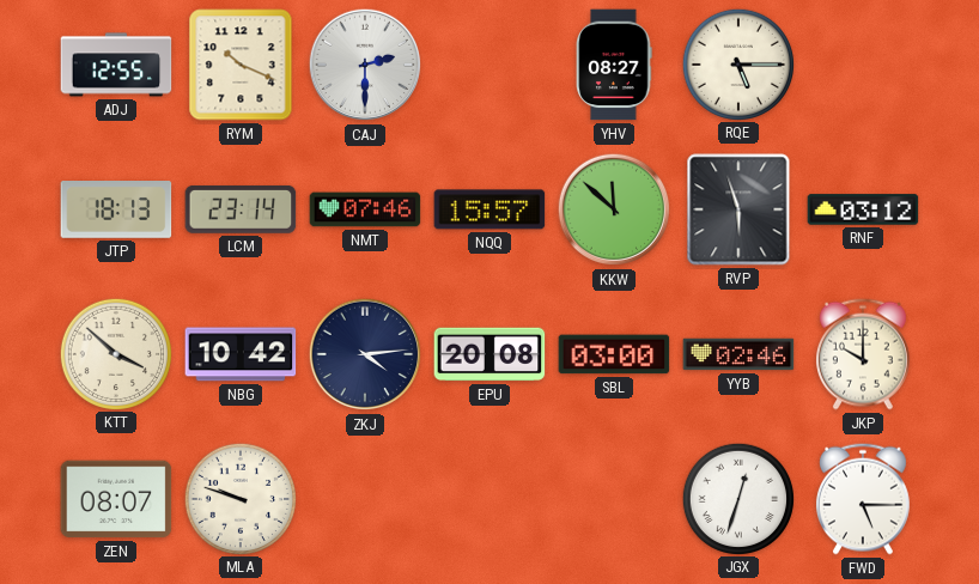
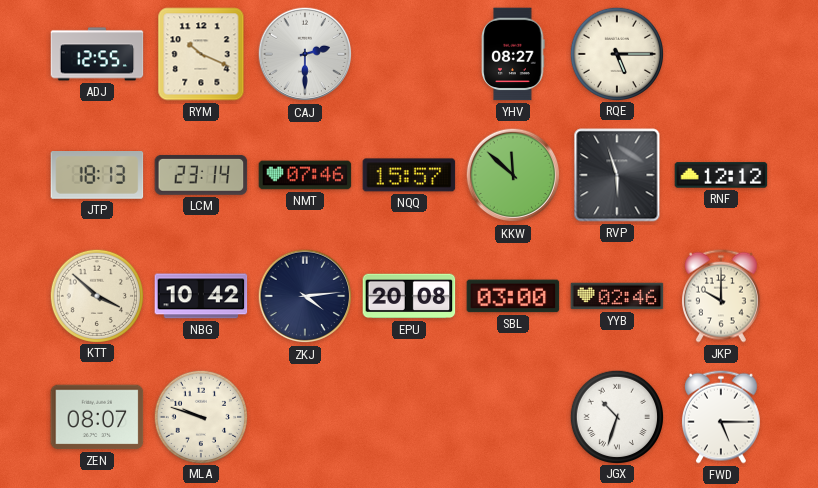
RNF: 03:12 -> 12:12 (721, 175)
JGX: 12:33 -> 10:33 (616, 416)
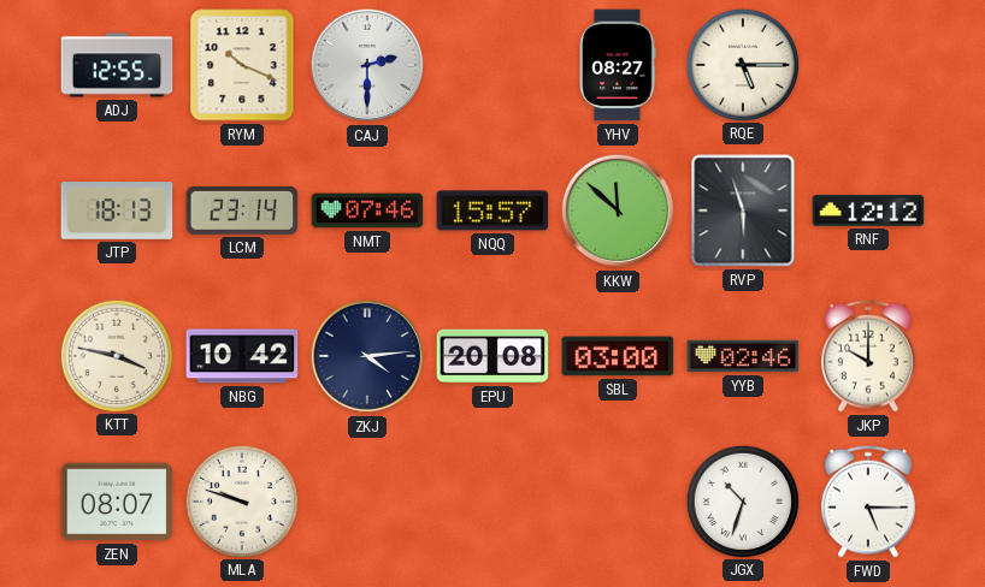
KTT: 3:52 -> 3:47 (116, 355)
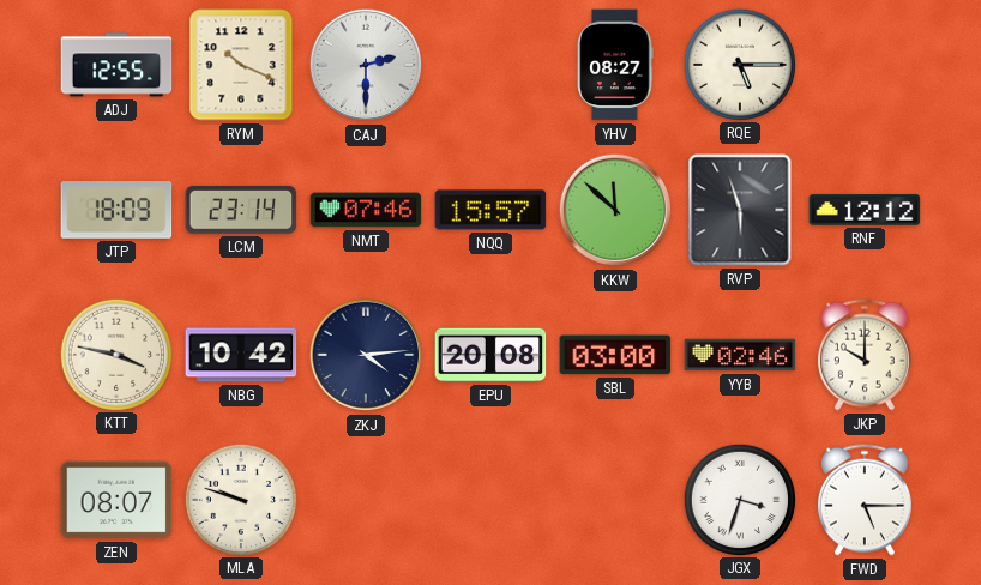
JTP: 18:13 -> 18:09 (116, 211)
JGX: 10:33 -> 3:33 (739, 499)
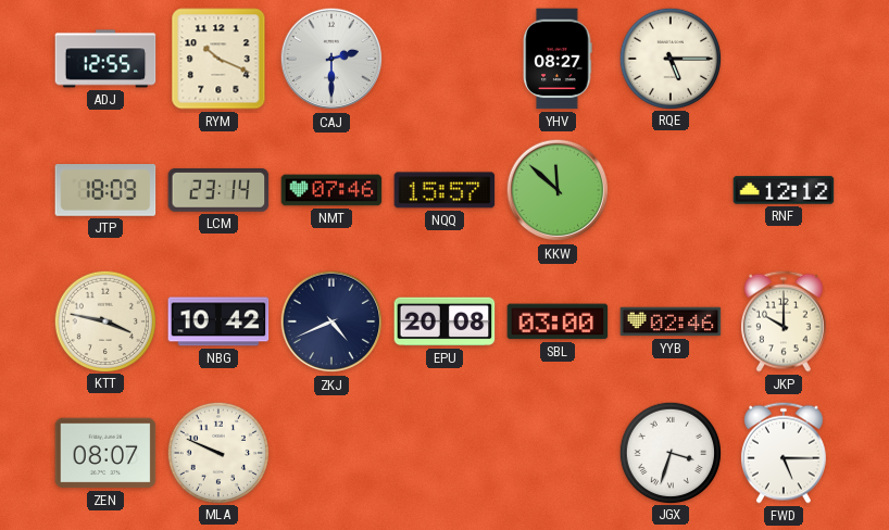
RVP: 5:57 -> none (740, 210)
ZKJ: 4:14 -> 4:41 (331, 321)
MLA: 9:48 -> 9:49 (217, 452)
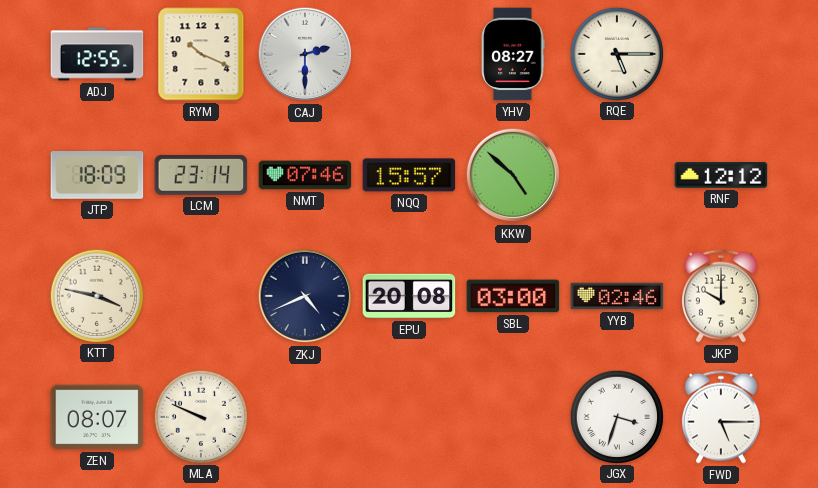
KKW: 11:52 -> 4:52 (513, 175)
NBG: 10:42 -> none (218, 321)
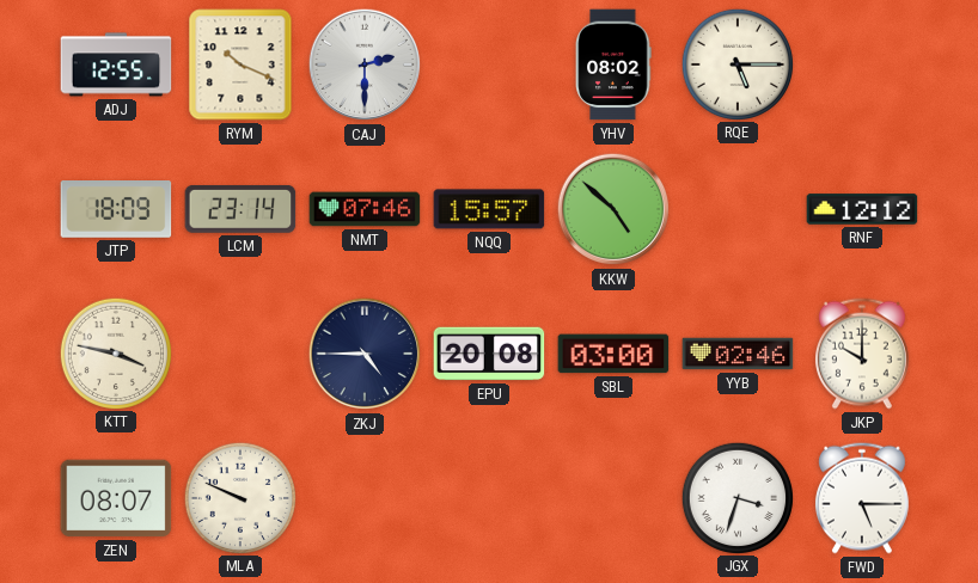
YHV: 08:27 -> 08:02 (613, 65)
ZKJ: 4:41 -> 4:45 (365, 354)
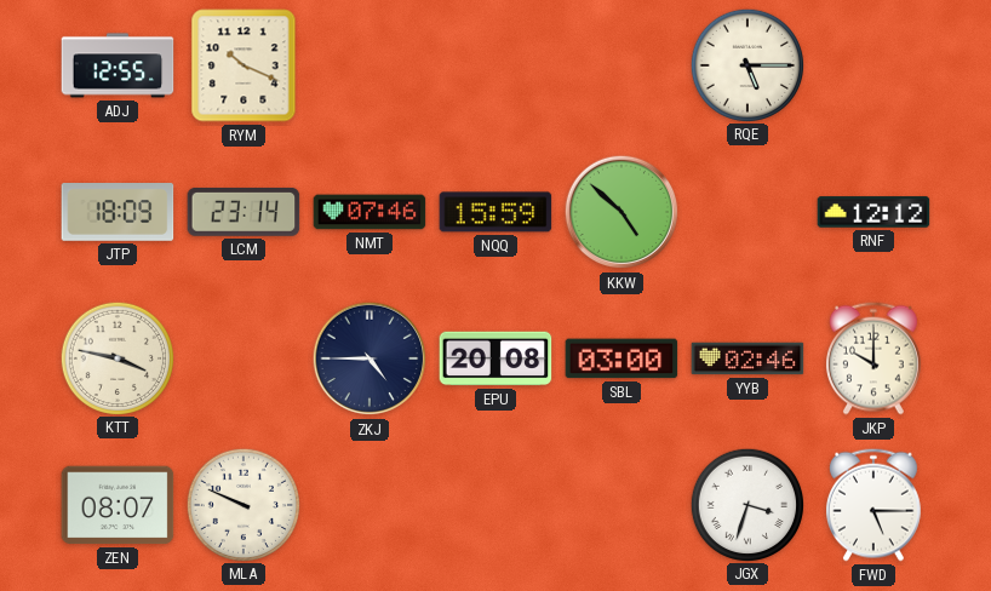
CAJ: 2:30 -> none (365, 65)
YHV: 08:02 -> none (613, 65)
NQQ: 15:57 -> 15:59 (495, 212)
